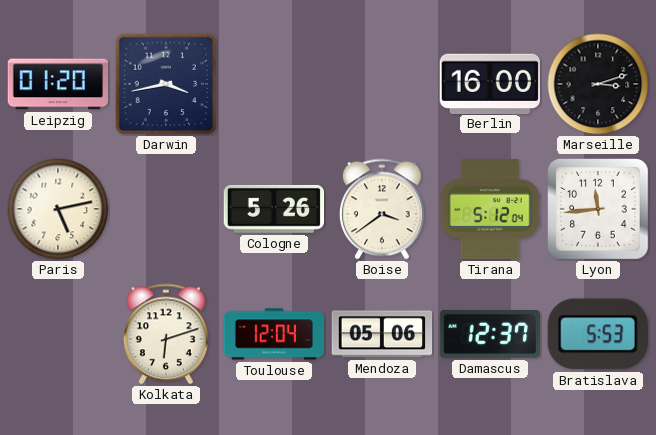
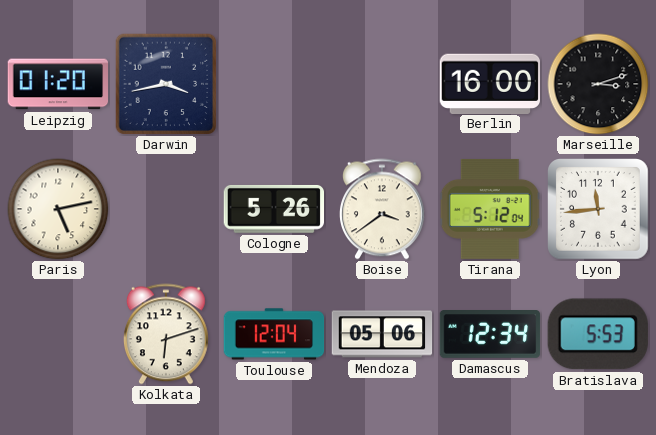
Damascus: 12:37 -> 12:34 (490, 335)
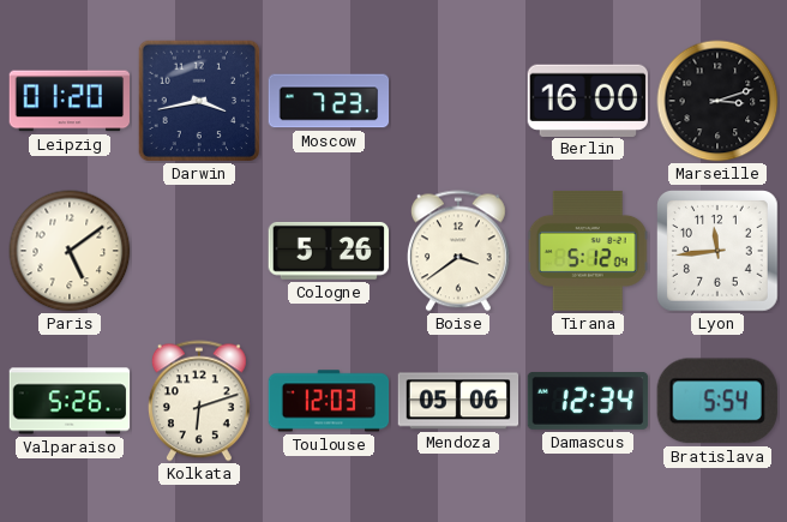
Moscow: none -> 7:23 (329, 101)
Paris: 5:13 -> 5:09 (70, 251)
Valparaiso: none -> 5:26 (70, 401)
Toulouse: 12:04 -> 12:03 (329, 401)
Bratislava: 5:53 -> 5:54 (717, 401)
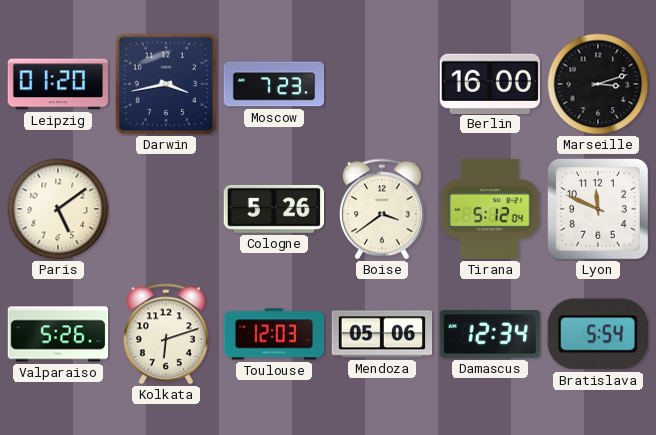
Lyon: 11:44 -> 11:49 (599, 210)
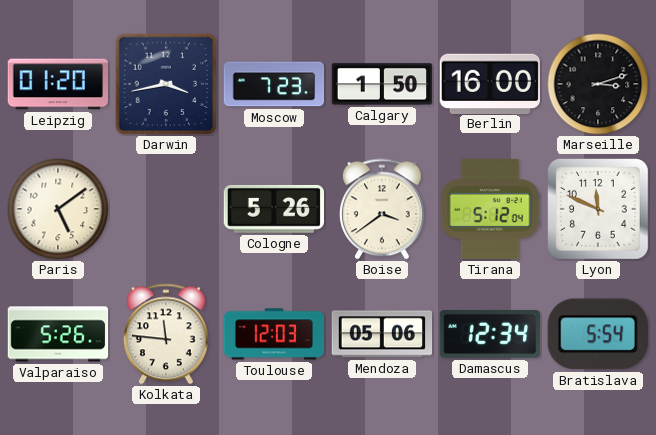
Calgary: none -> 1:50 (382, 84)
Kolkata: 6:12 -> 11:46 (166, 334)
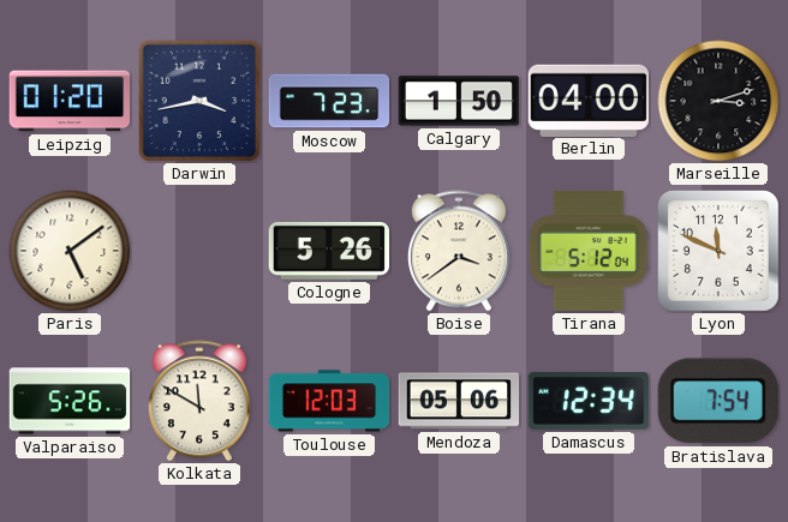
Berlin: 16:00 -> 04:00 (589, 100)
Kolkata: 11:46 -> 11:50 (199, 401)
Bratislava: 5:54 -> 7:54 (718, 401)
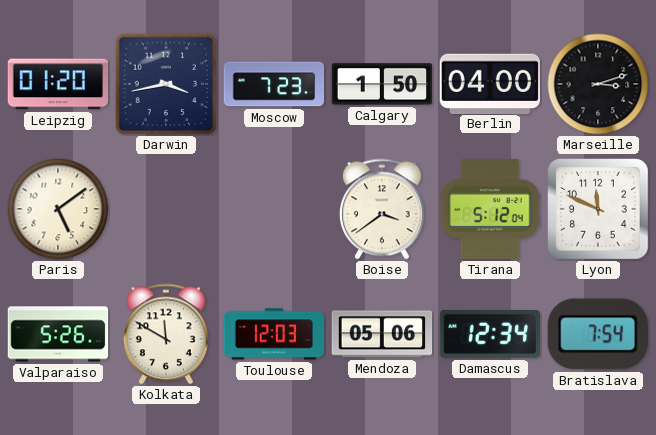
Cologne: 5:26 -> none (328, 251)
